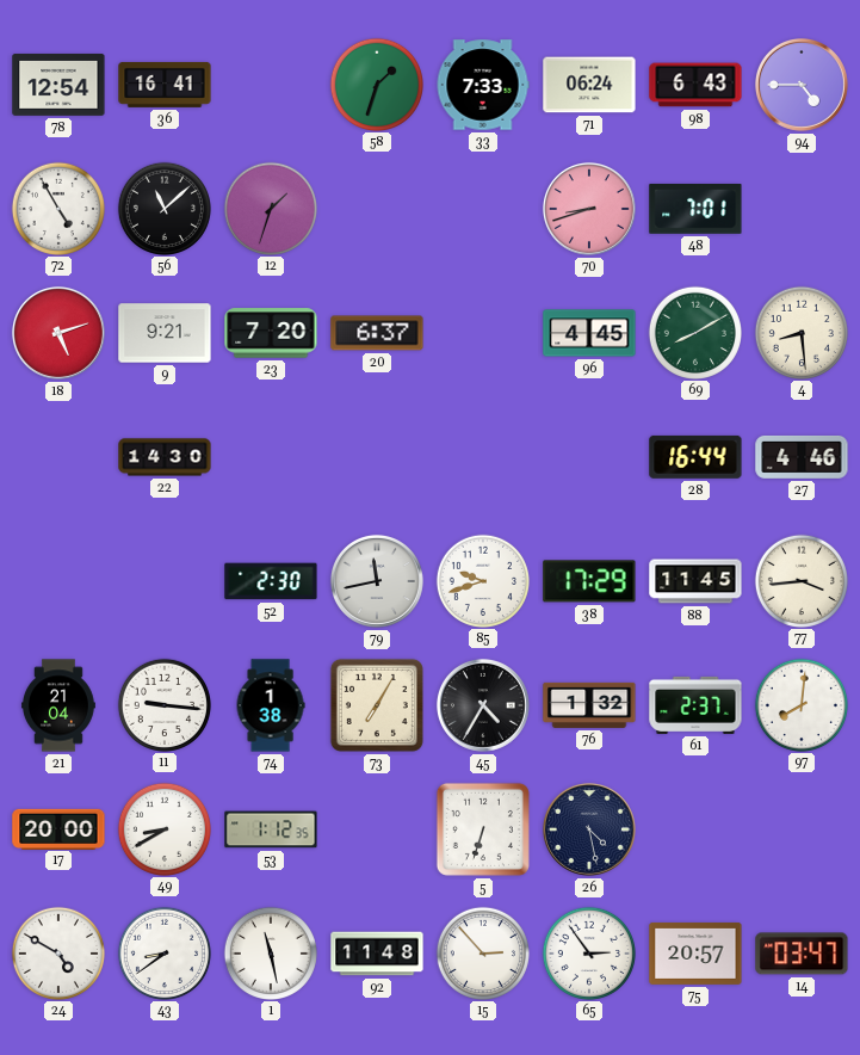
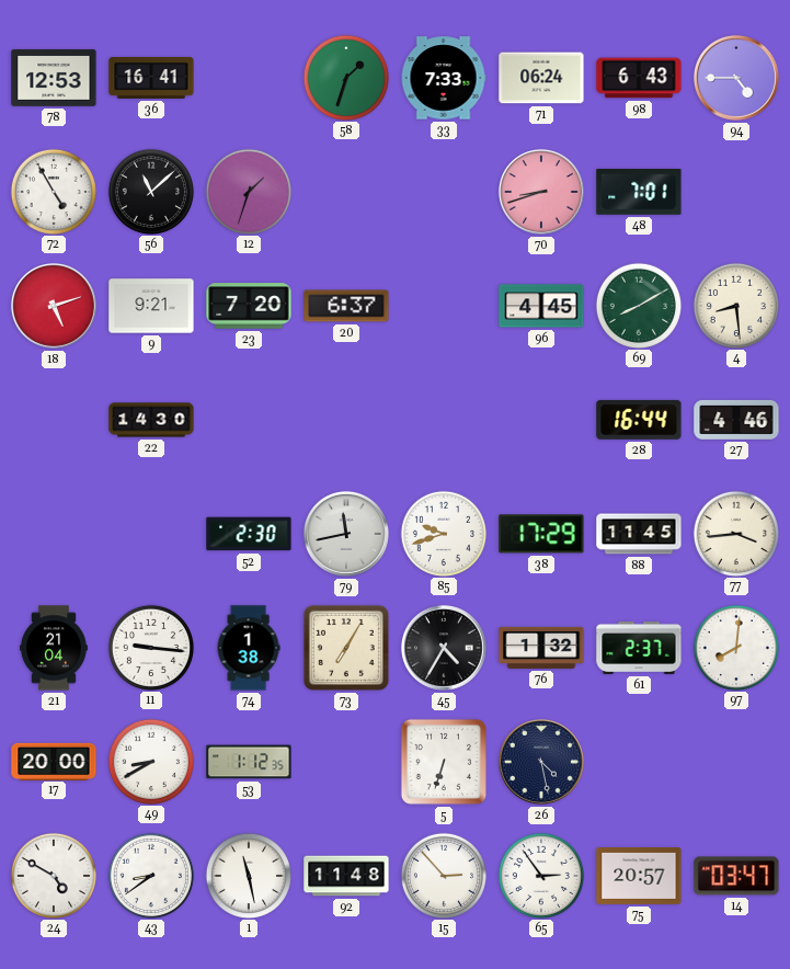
78: 12:54 -> 12:53 (54, 78)
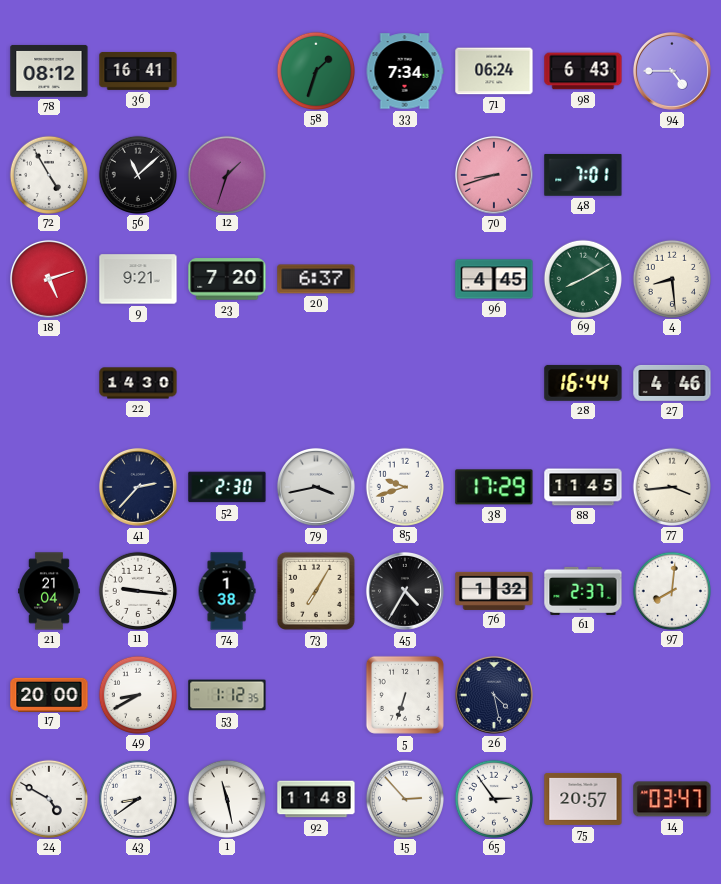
78: 12:53 -> 08:12 (49, 71)
33: 7:33 -> 7:34 (405, 71)
41: none -> 2:37 (138, 487)
79: 11:43 -> 3:43 (316, 487)
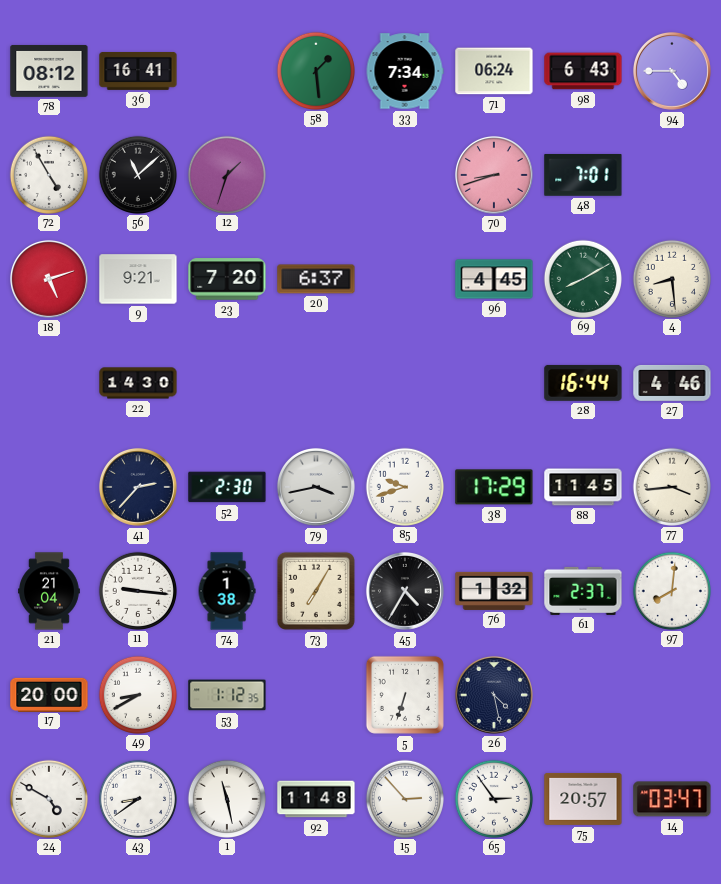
58: 1:33 -> 1:29 (315, 70)
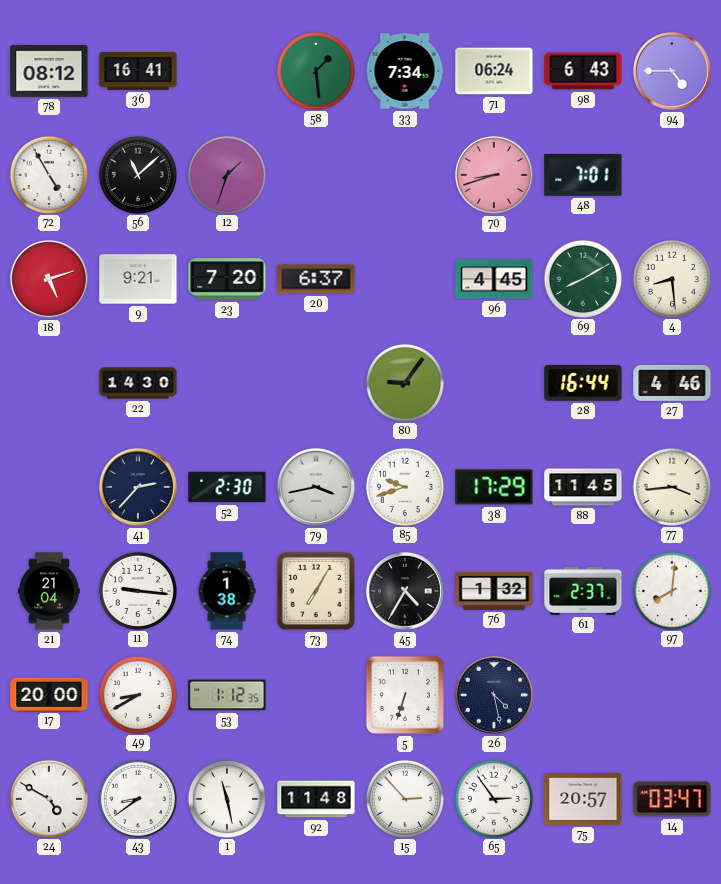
80: none -> 9:06 (404, 382)
